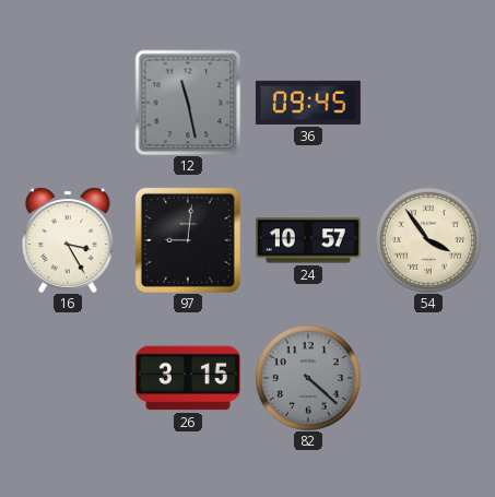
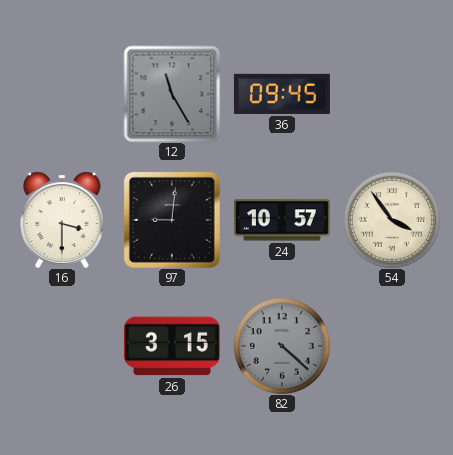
12: 11:28 -> 11:25 (172, 94)
16: 3:25 -> 3:30 (63, 220)
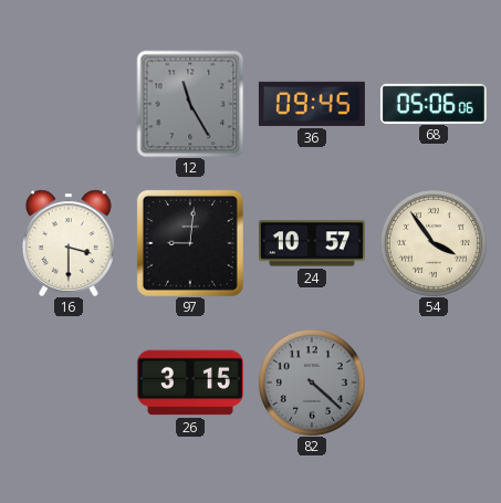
68: none -> 05:06 (434, 103)
